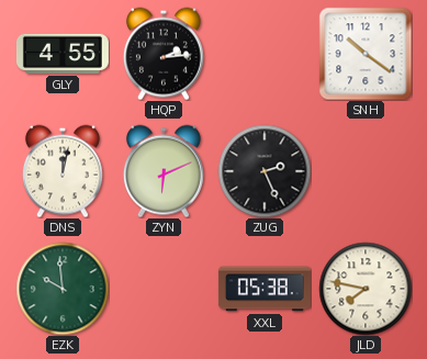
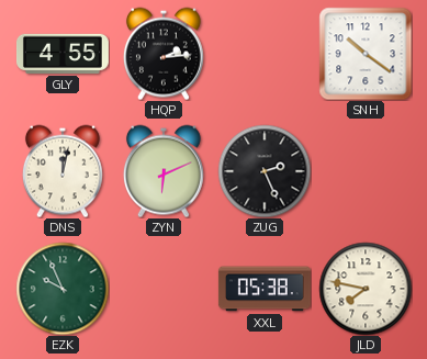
EZK: 9:59 -> 9:56 (63, 289)
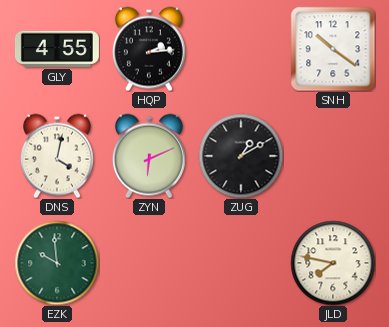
DNS: 12:02 -> 4:02 (57, 156)
ZUG: 2:26 -> 1:10 (241, 156)
EZK: 9:56 -> 9:59 (57, 263)
XXL: 05:38 -> none (265, 289)
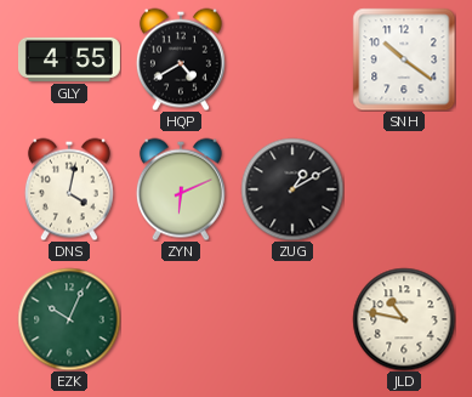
HQP: 2:14 -> 4:40 (181, 59)
EZK: 9:59 -> 10:04 (69, 319)
JLD: 7:47 -> 10:47 (404, 319)
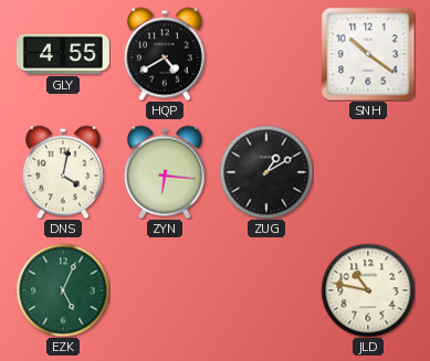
ZYN: 6:11 -> 6:16 (165, 172)
EZK: 10:04 -> 5:04 (63, 290)
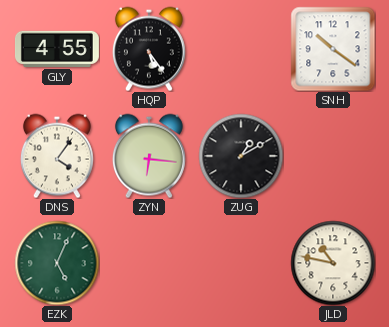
HQP: 4:40 -> 5:24 (149, 49)
DNS: 4:02 -> 4:06 (57, 156)
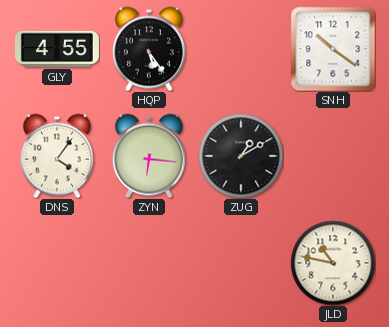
EZK: 5:04 -> none (57, 263)
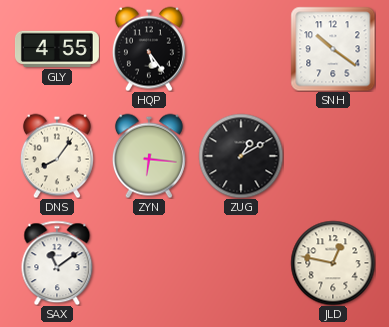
DNS: 4:06 -> 8:06 (57, 156)
SAX: none -> 11:09 (57, 263)
JLD: 10:47 -> 12:47 (333, 263)
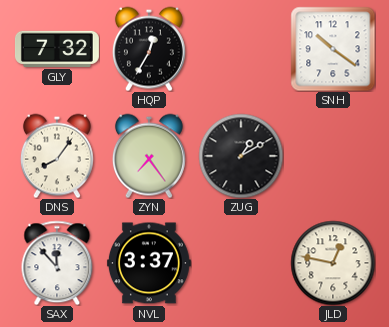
GLY: 4:55 -> 7:32 (57, 49)
HQP: 5:24 -> 12:35 (149, 49)
ZYN: 6:16 -> 7:24 (149, 156)
SAX: 11:09 -> 11:53 (57, 263)
NVL: none -> 3:37 (149, 263)
